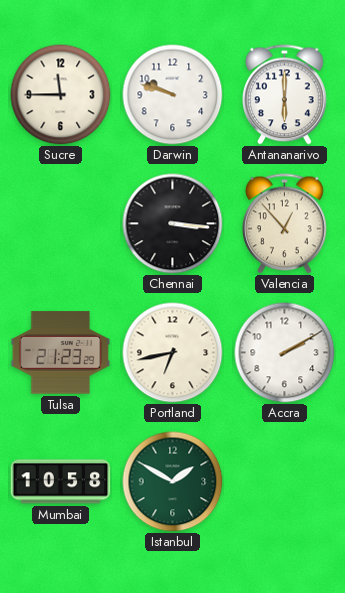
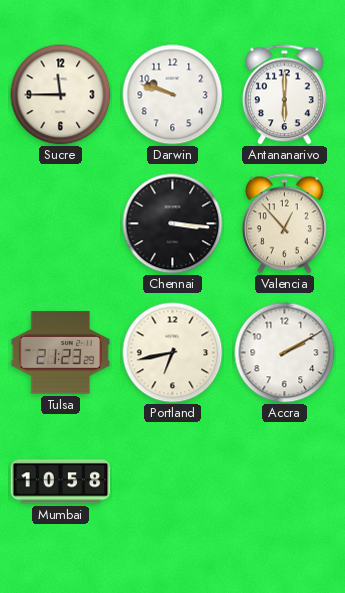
Istanbul: 1:50 -> none (173, 482)
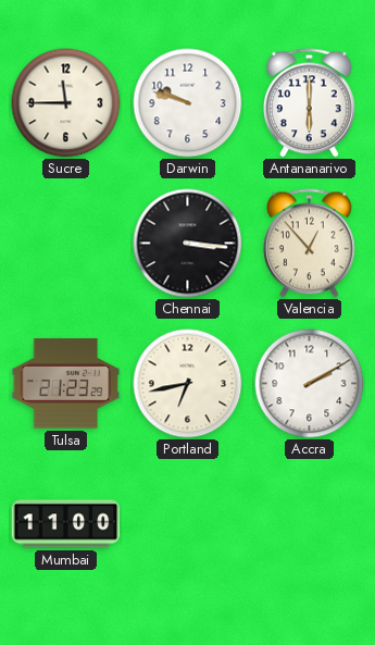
Mumbai: 10:58 -> 11:00 (66, 524)
